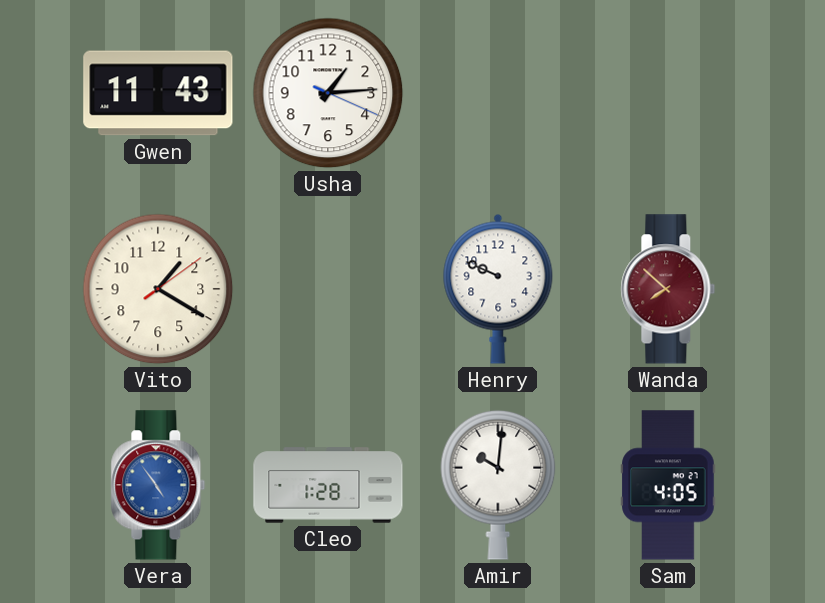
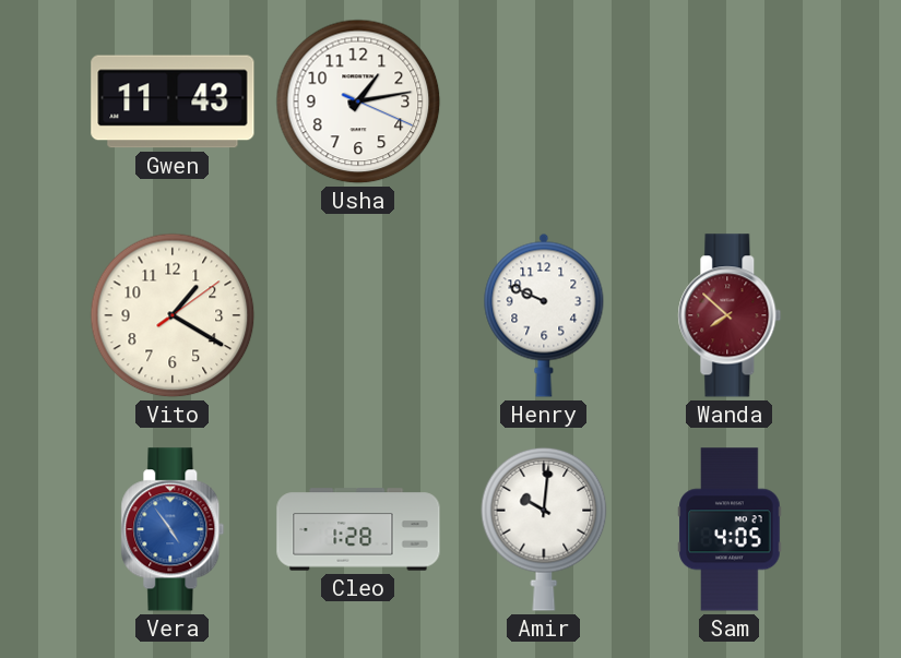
Usha: 1:14 -> 1:13 (358, 101)
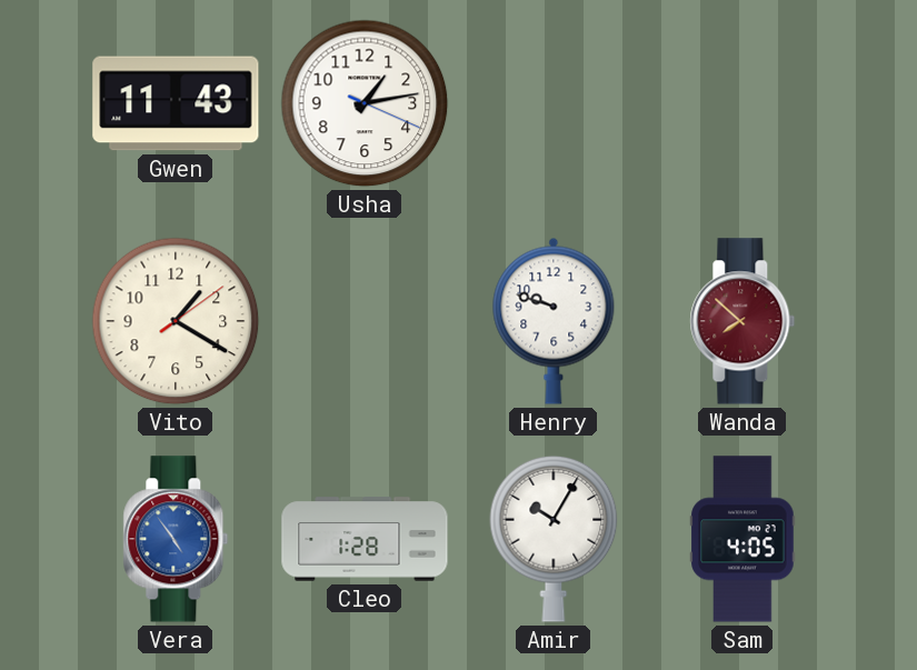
Henry: 9:49 -> 9:48 (554, 321)
Amir: 10:01 -> 10:05 (554, 539)
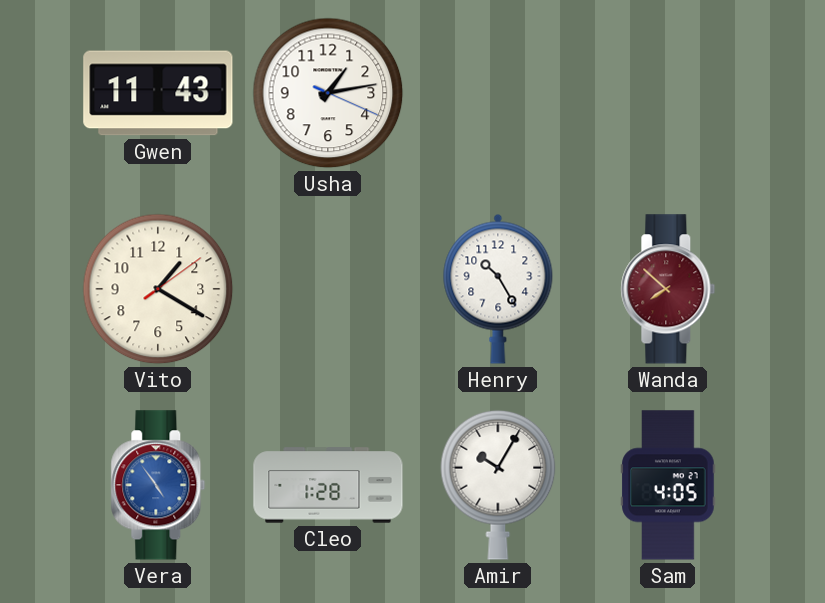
Henry: 9:48 -> 10:25 (498, 289)
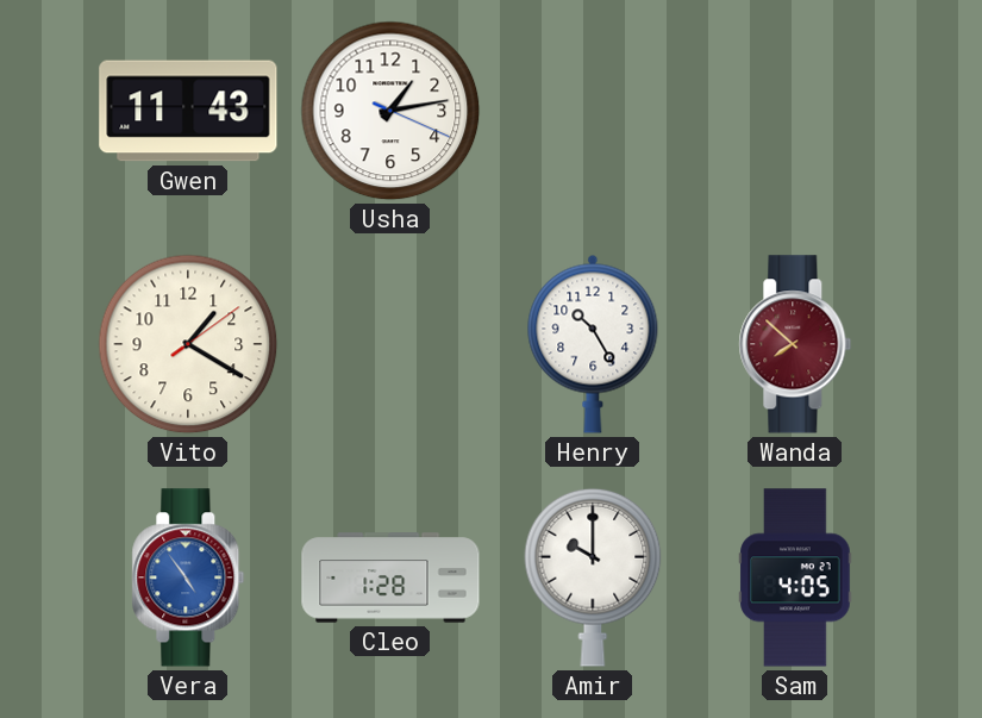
Amir: 10:05 -> 10:00 (593, 577)
